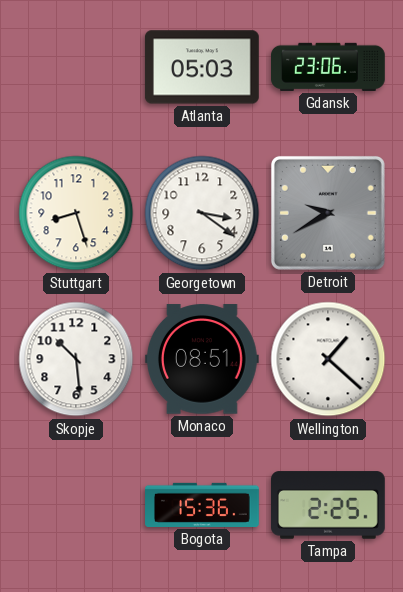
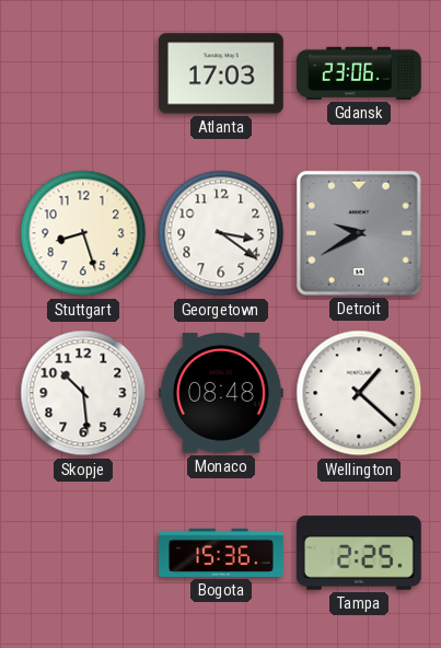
Atlanta: 05:03 -> 17:03 (221, 73)
Monaco: 08:51 -> 08:48 (221, 393)
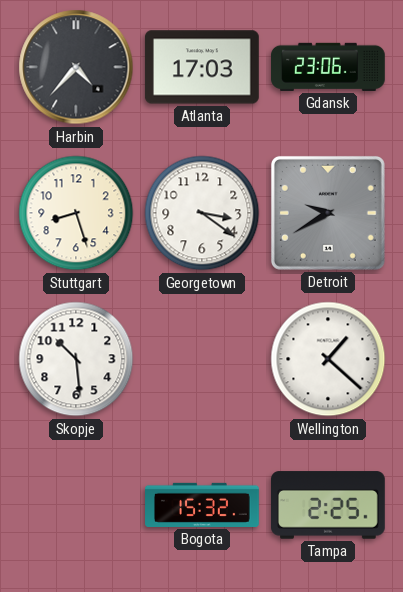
Harbin: none -> 4:37 (76, 67)
Monaco: 08:48 -> none (221, 393)
Bogota: 15:36 -> 15:32 (202, 505)
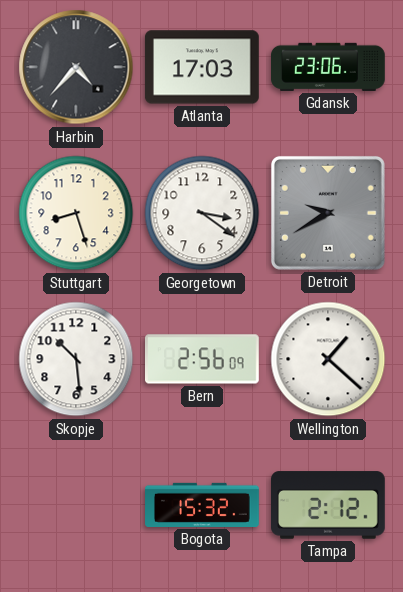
Bern: none -> 2:56 (203, 359)
Tampa: 2:25 -> 2:12 (329, 505)
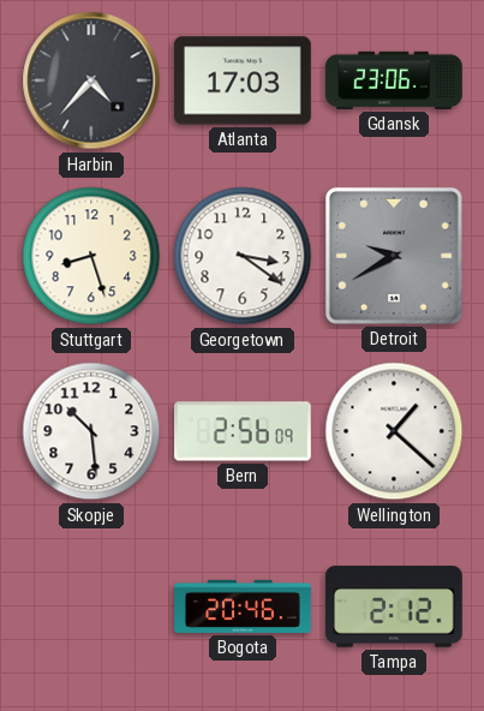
Bogota: 15:32 -> 20:46 (243, 607)
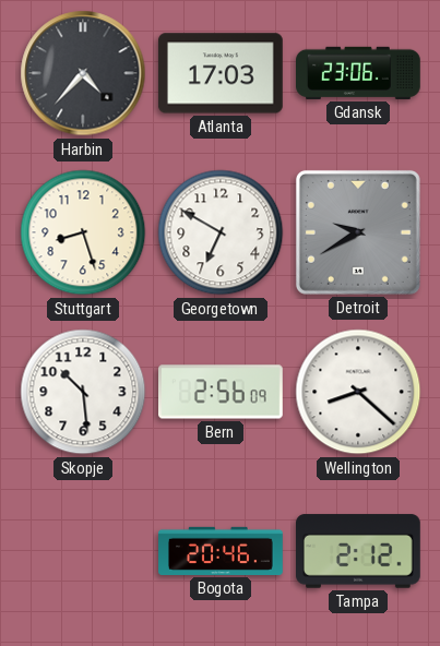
Georgetown: 3:21 -> 6:50 (221, 232)
Wellington: 1:22 -> 8:22 (358, 392)
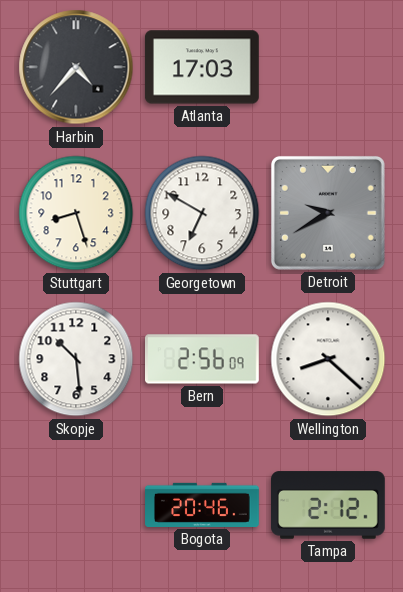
Gdansk: 23:06 -> none (359, 73)
